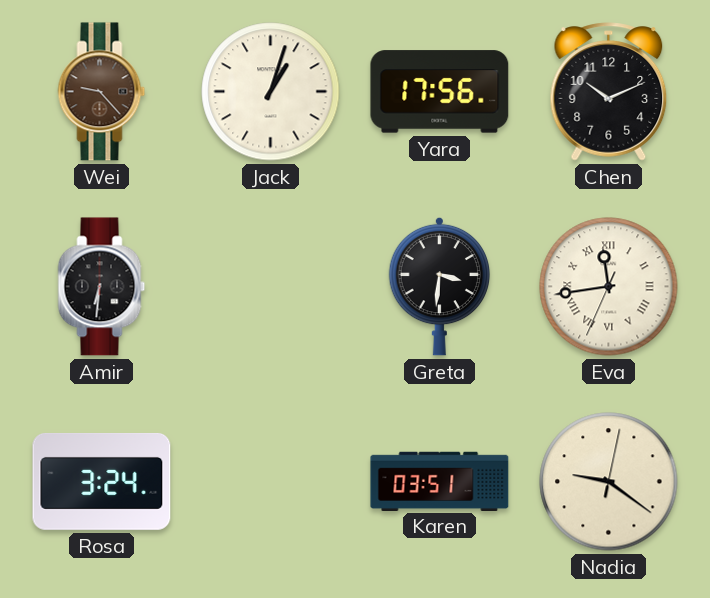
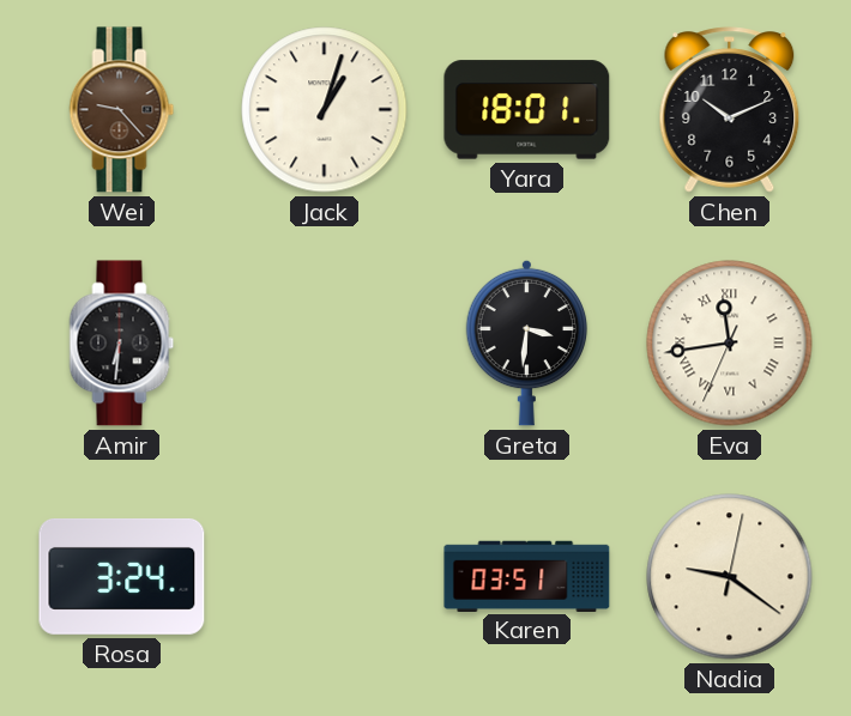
Yara: 17:56 -> 18:01 (527, 110)
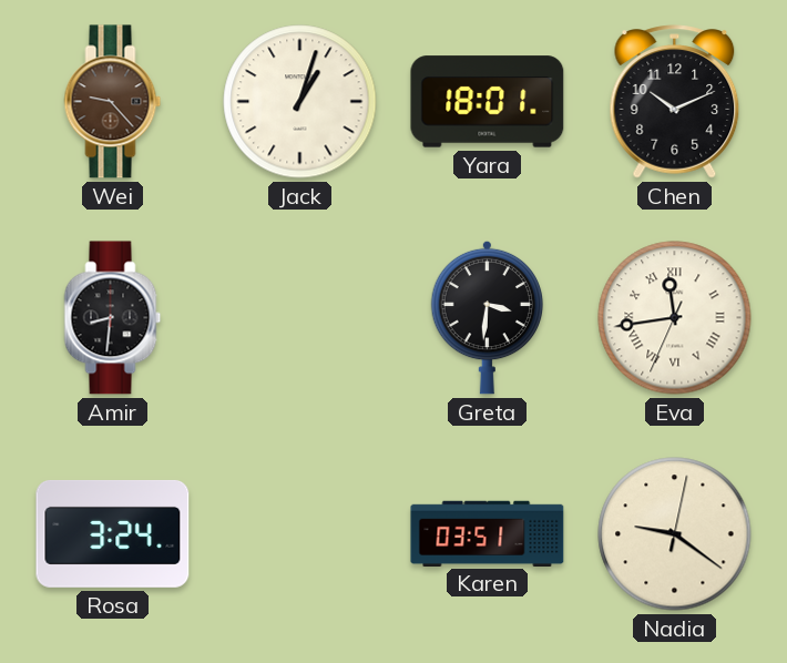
Amir: 6:31 -> 8:31 (113, 318)
